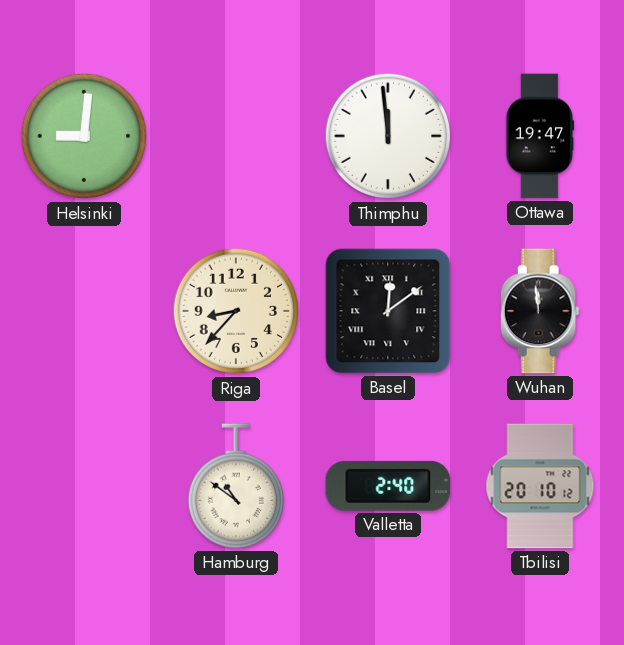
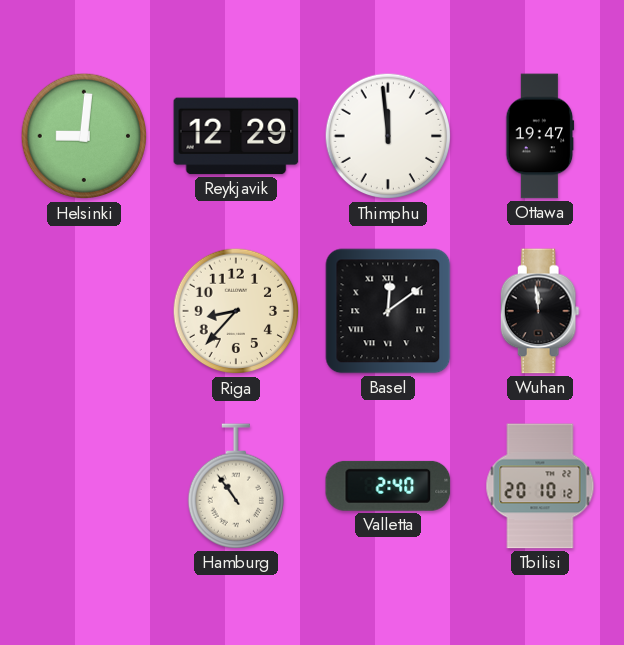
Reykjavik: none -> 12:29 (236, 136)
Hamburg: 10:51 -> 10:54 (236, 486)
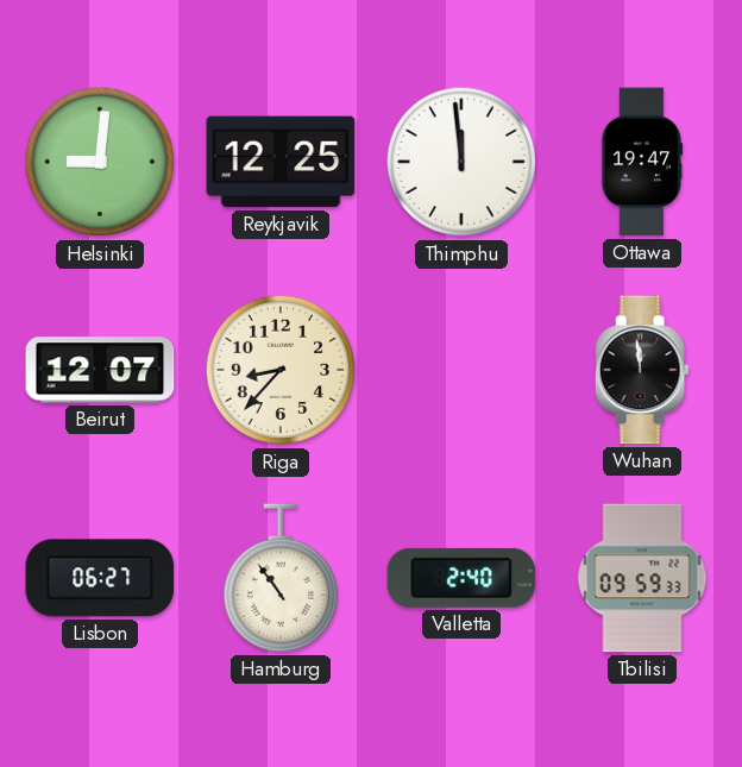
Reykjavik: 12:29 -> 12:25 (281, 162)
Beirut: none -> 12:07 (100, 370)
Basel: 12:09 -> none (388, 311)
Lisbon: none -> 06:27 (100, 578)
Tbilisi: 20:10 -> 09:59 (642, 578)
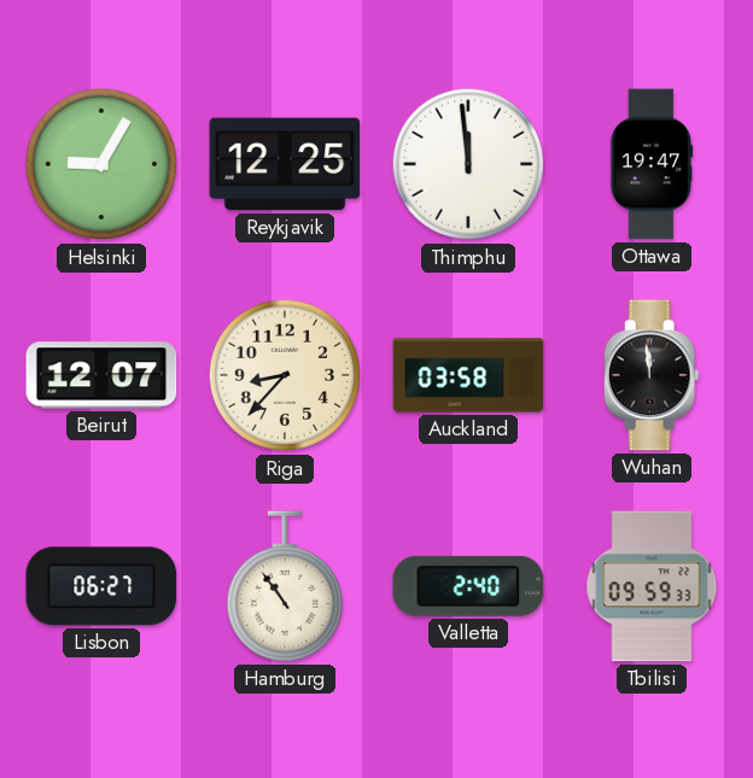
Helsinki: 9:01 -> 9:05 (101, 164)
Auckland: none -> 03:58 (468, 375)
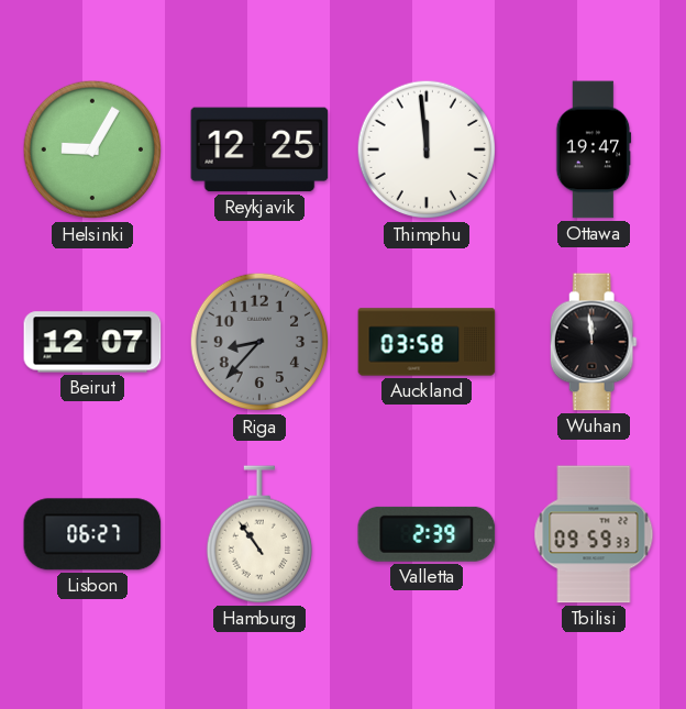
Riga dial: cream -> grey (259, 342)
Valletta: 2:40 -> 2:39 (427, 534)
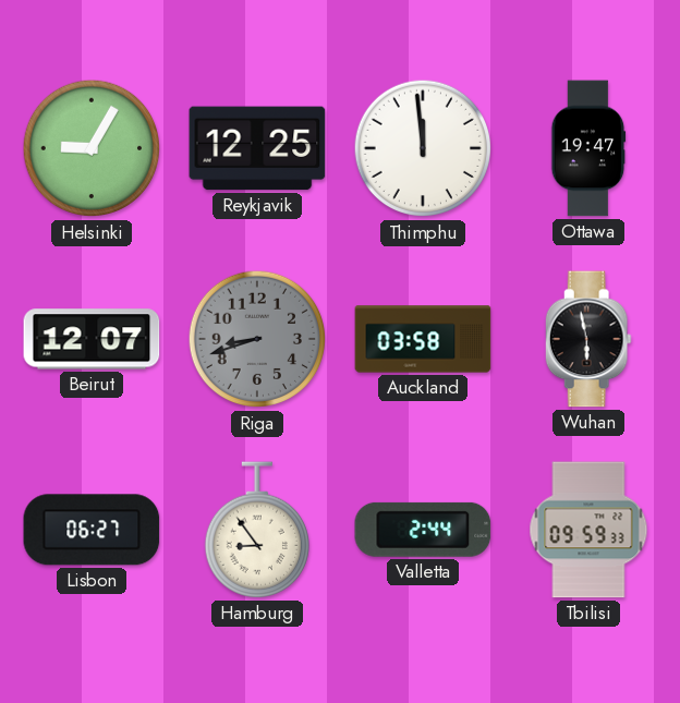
Riga: 8:37 -> 8:42 (257, 339)
Wuhan: 11:59 -> 5:58 (588, 339)
Hamburg: 10:54 -> 8:54 (257, 530)
Valletta: 2:39 -> 2:44 (423, 530)
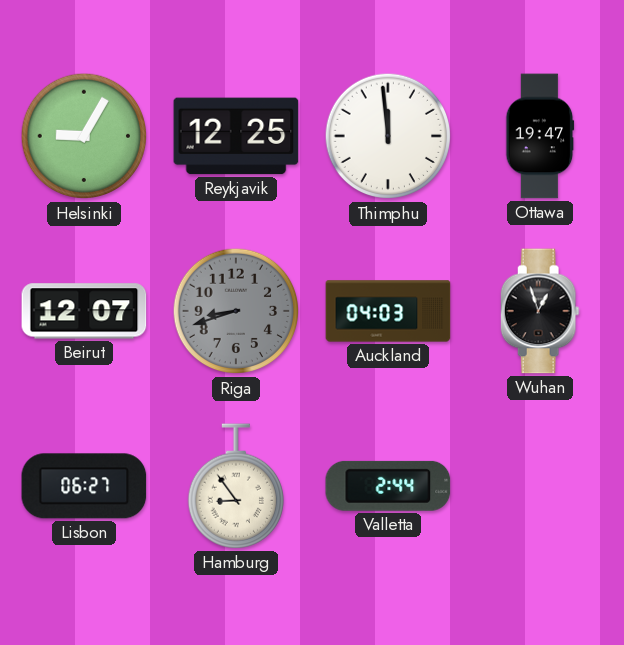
Auckland: 03:58 -> 04:03 (388, 311)
Wuhan: 5:58 -> 12:57 (540, 311)
Tbilisi: 09:59 -> none (588, 530)
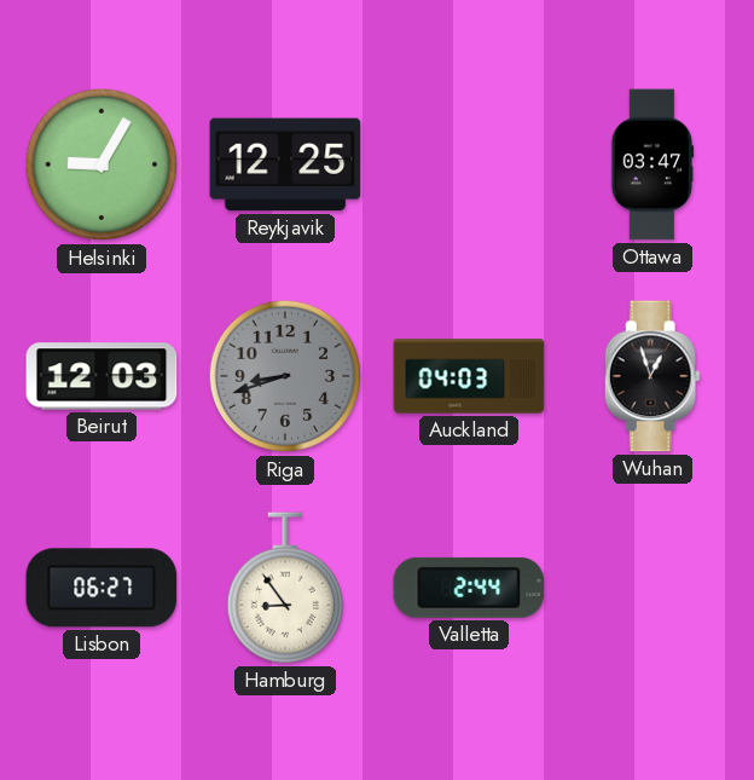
Thimphu: 11:59 -> none (388, 136)
Ottawa: 19:47 -> 03:47 (652, 164)
Beirut: 12:07 -> 12:03 (101, 376)
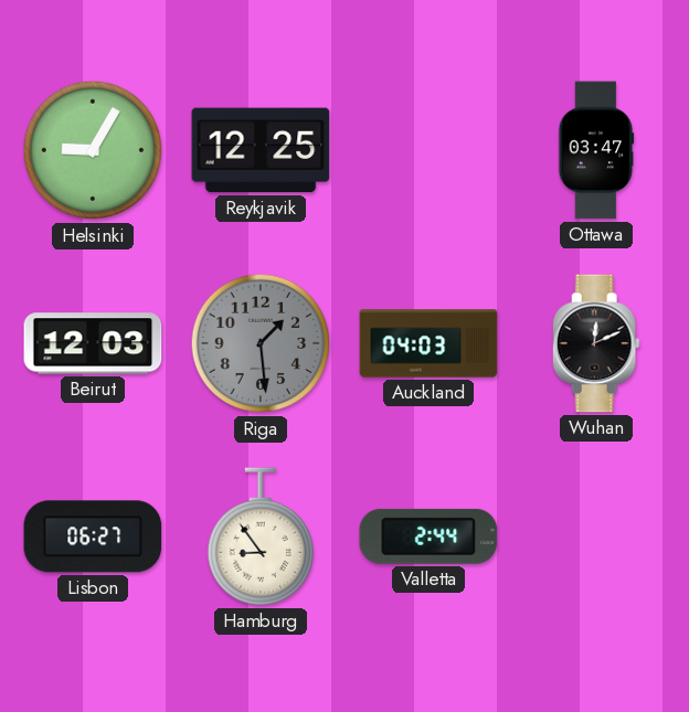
Riga: 8:42 -> 1:29 (261, 343)
Wuhan: 12:57 -> 12:11 (596, 343)
